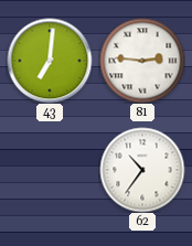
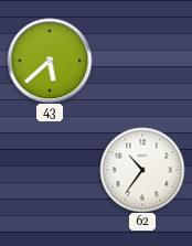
43: 7:01 -> 5:38 (50, 61)
81: 2:46 -> none (142, 61)
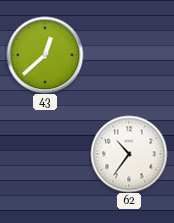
43: 5:38 -> 12:38 (45, 55)
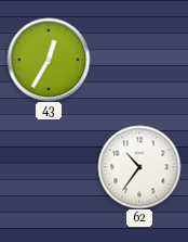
43: 12:38 -> 12:35 (49, 60)
